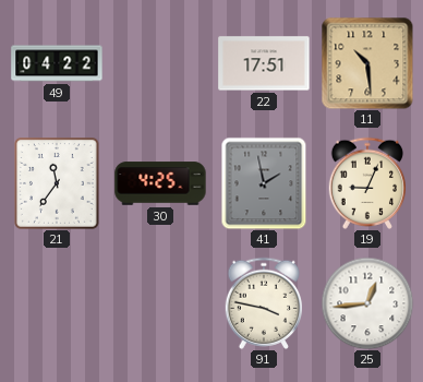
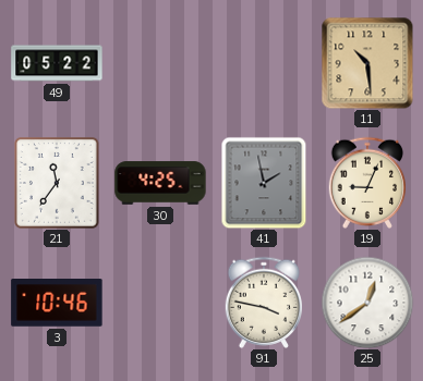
49: 04:22 -> 05:22 (57, 63)
22: 17:51 -> none (264, 63)
3: none -> 10:46 (57, 303)
25: 12:44 -> 12:39 (367, 303)
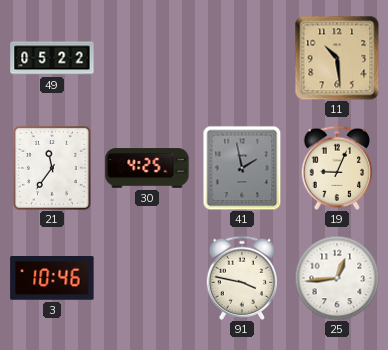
25: 12:39 -> 12:44 (337, 278)
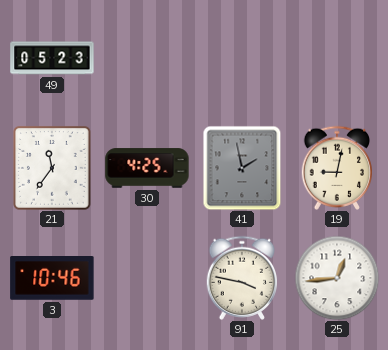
49: 05:22 -> 05:23 (52, 58)
11: 10:29 -> none (337, 58)
19: 9:04 -> 9:02 (336, 168)
